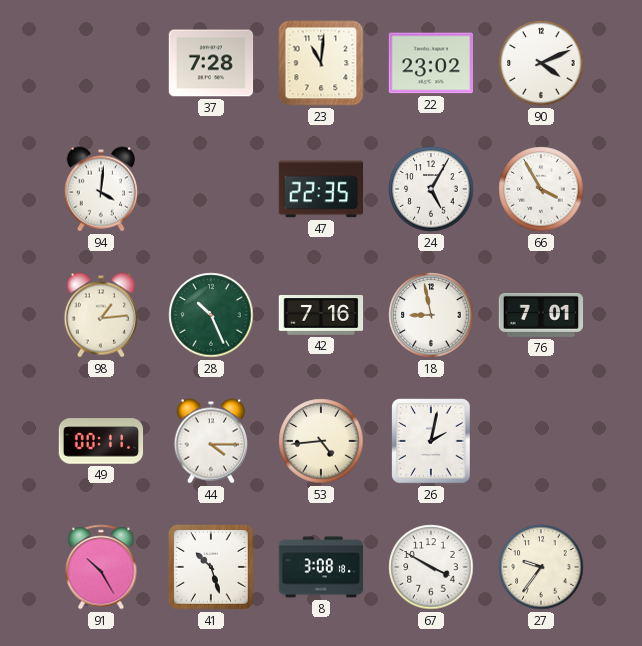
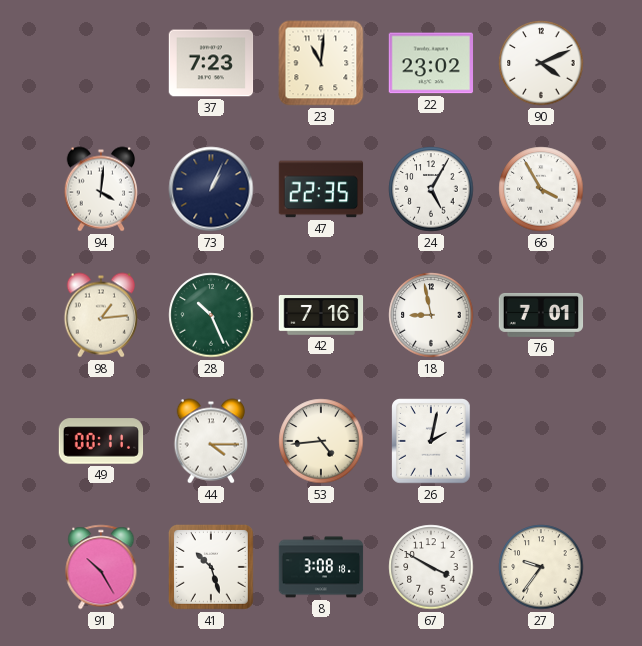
37: 7:28 -> 7:23 (211, 63)
73: none -> 1:04 (211, 189)
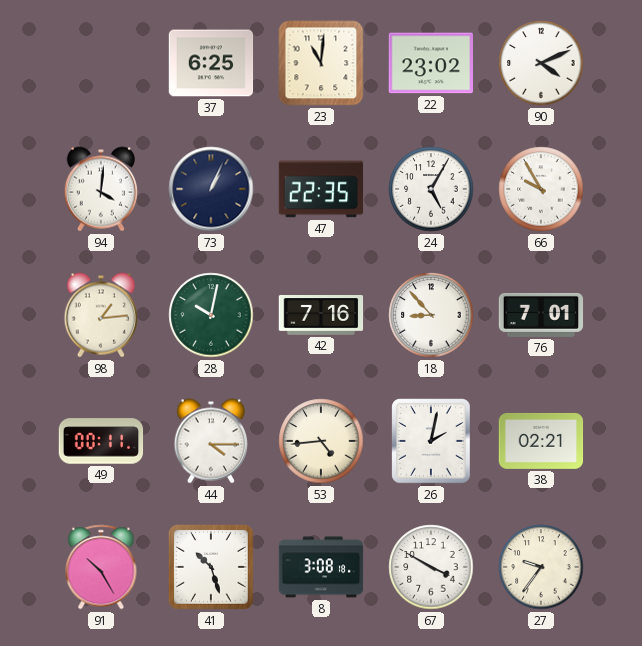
37: 7:23 -> 6:25 (211, 63)
66: 3:55 -> 9:55 (541, 189)
28: 10:26 -> 10:02 (211, 315)
18: 8:58 -> 8:53 (431, 315)
38: none -> 02:21 (541, 441)
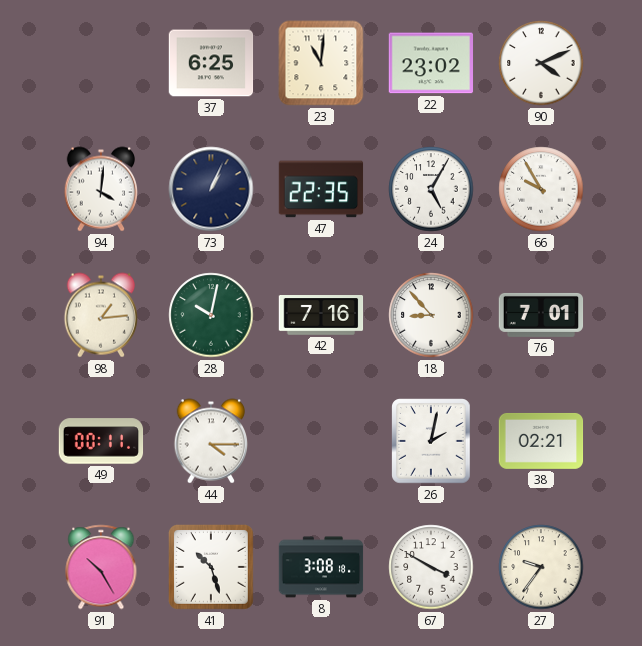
53: 4:44 -> none (321, 441)
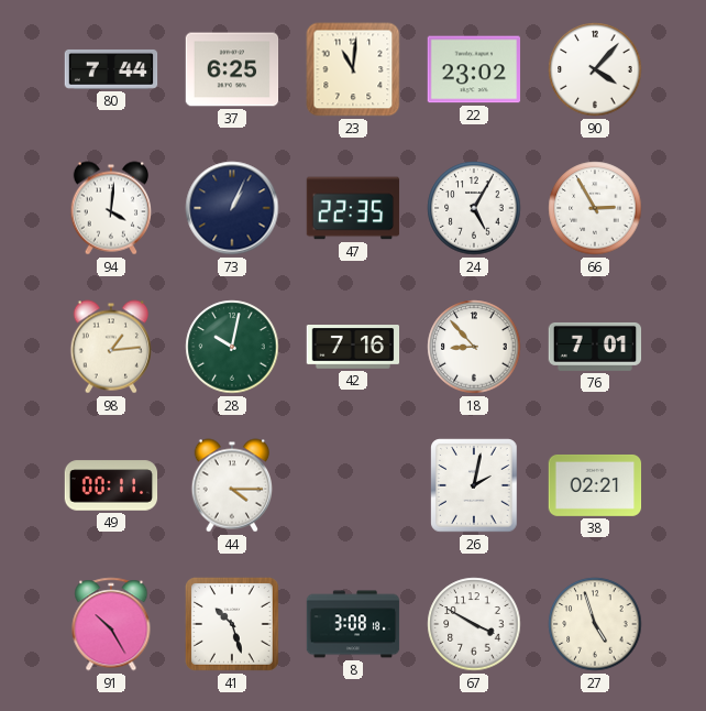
80: none -> 7:44 (111, 69)
90: 4:11 -> 4:07 (595, 69)
66: 9:55 -> 2:55 (595, 208)
27: 9:36 -> 4:57 (595, 624)
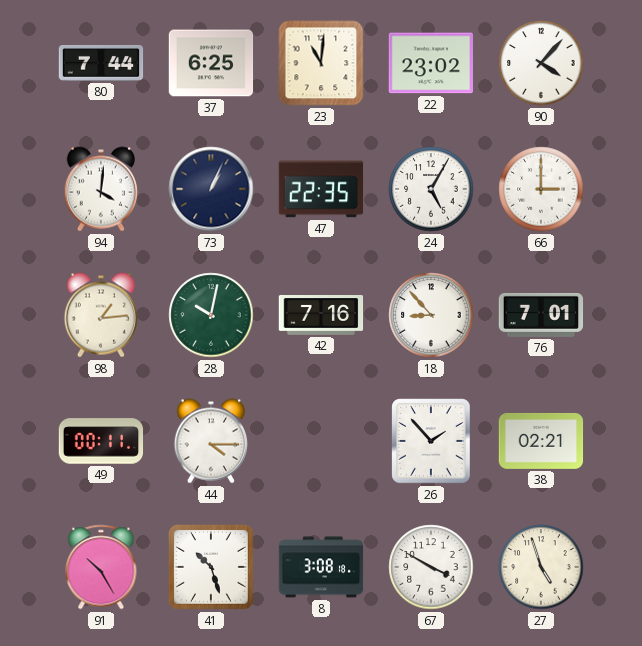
66: 2:55 -> 3:00 (541, 189)
26: 2:02 -> 1:53 (432, 441)
